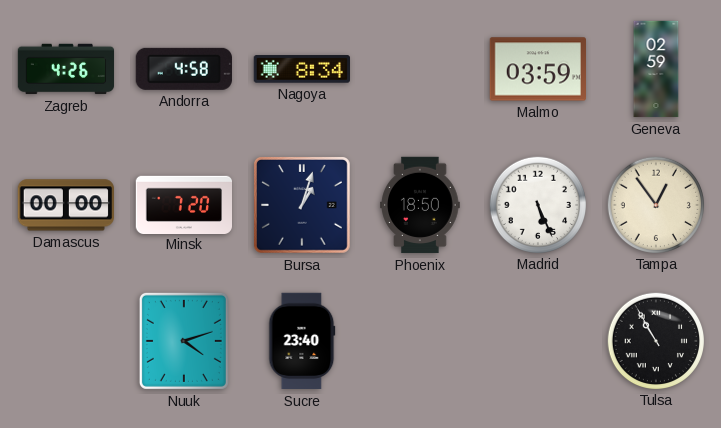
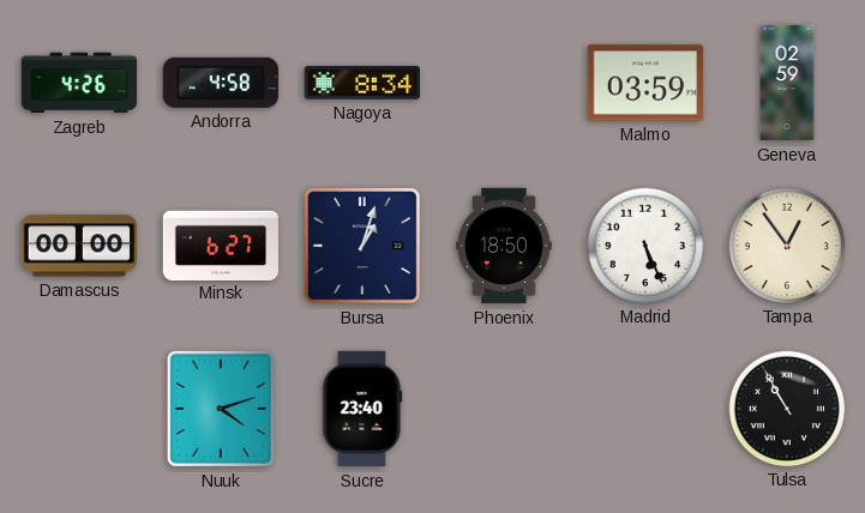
Minsk: 7:20 -> 6:27 (221, 245)
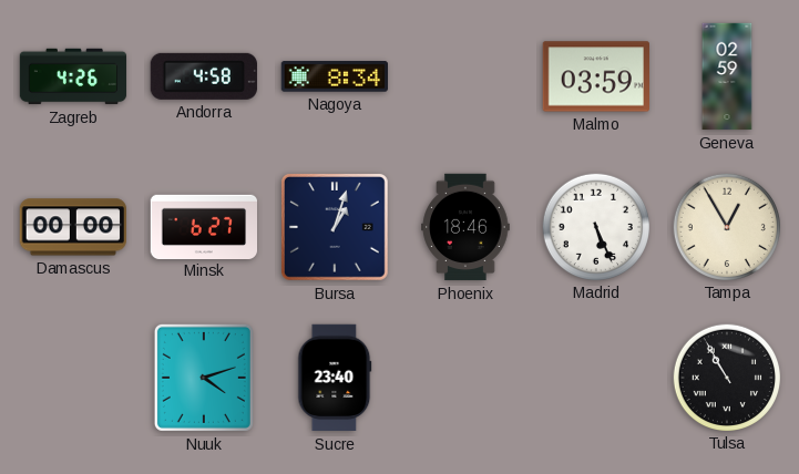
Phoenix: 18:50 -> 18:46 (465, 227)
Tampa: 12:54 -> 12:55 (726, 226)
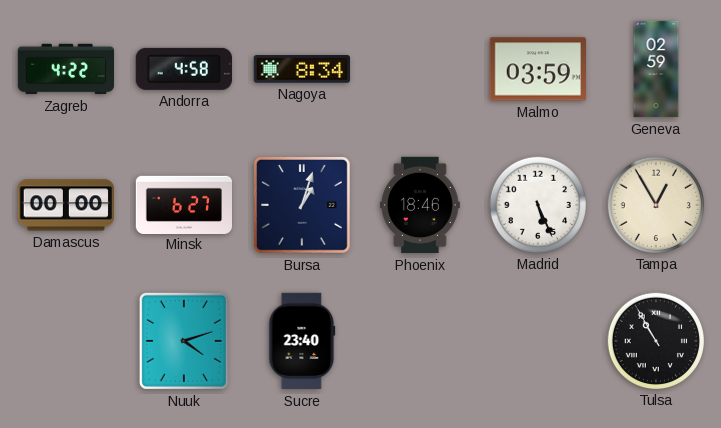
Zagreb: 4:26 -> 4:22 (66, 69)
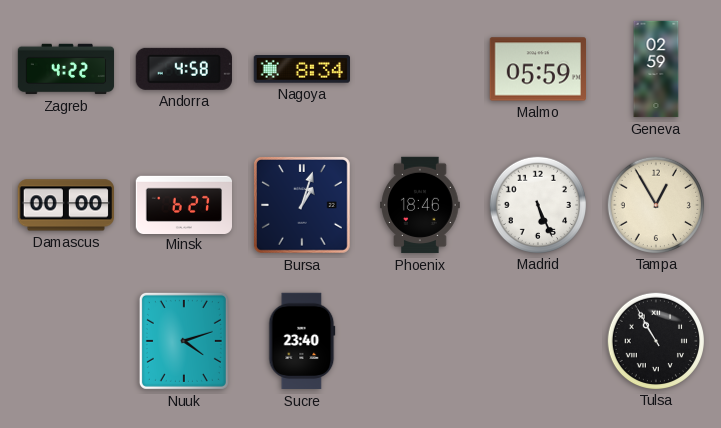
Malmo: 03:59 -> 05:59 (537, 69)
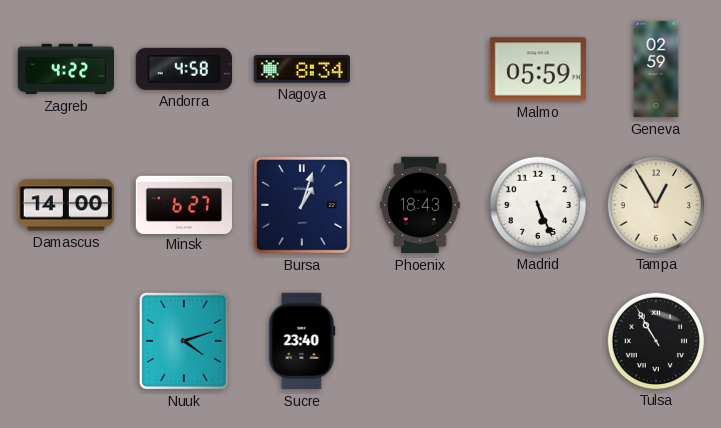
Damascus: 00:00 -> 14:00 (65, 205)
Phoenix: 18:46 -> 18:43 (420, 205)
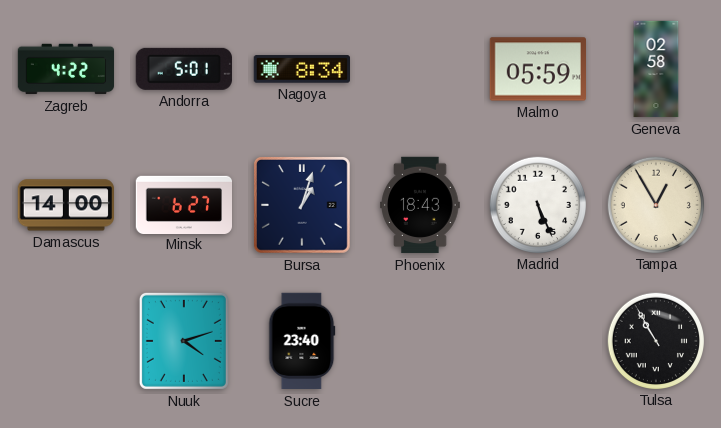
Andorra: 4:58 -> 5:01 (184, 69)
Geneva: 02:59 -> 02:58 (656, 69)
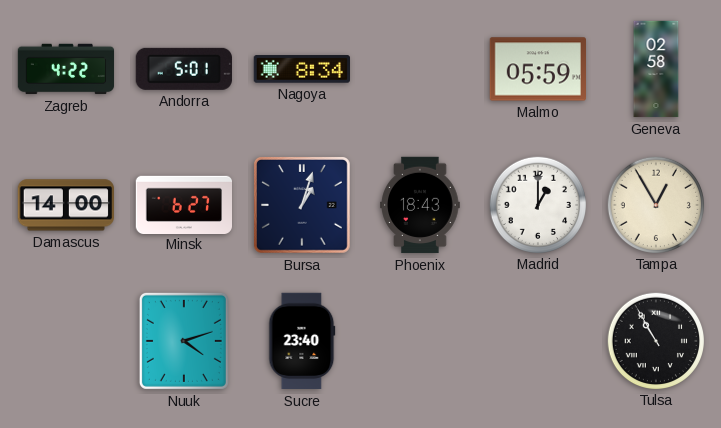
Madrid: 5:26 -> 1:00 (537, 204)
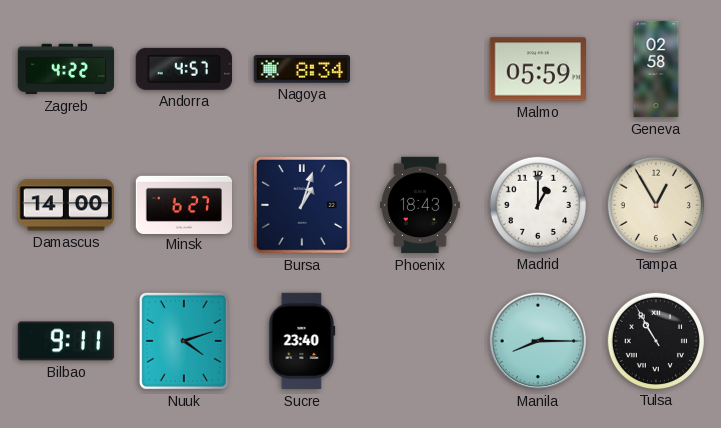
Andorra: 5:01 -> 4:57 (184, 69)
Bilbao: none -> 9:11 (65, 341)
Manila: none -> 8:15 (538, 341)
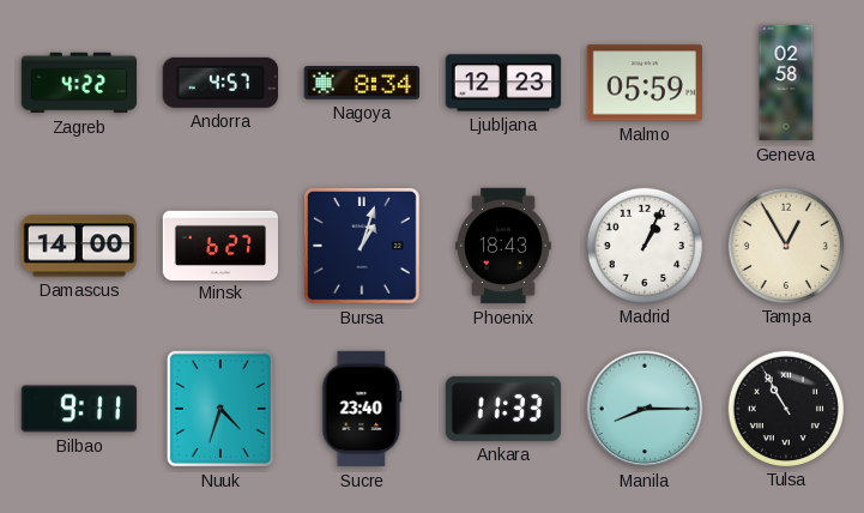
Ljubljana: none -> 12:23 (503, 83)
Madrid: 1:00 -> 1:04 (644, 245)
Nuuk: 4:12 -> 4:33 (220, 409)
Ankara: none -> 11:33 (502, 409)
